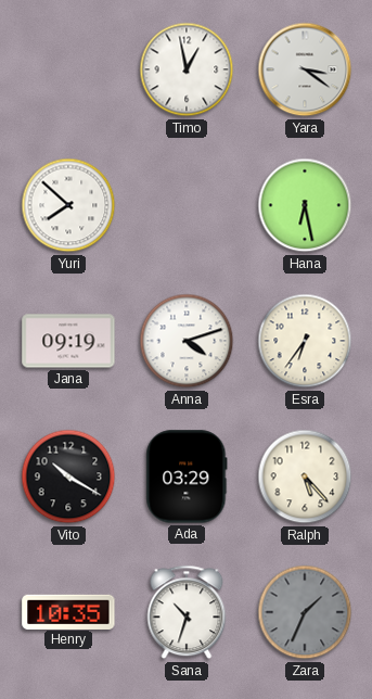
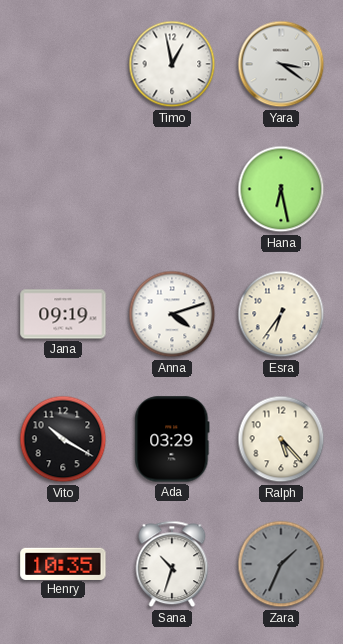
Yuri: 7:52 -> none (68, 205)
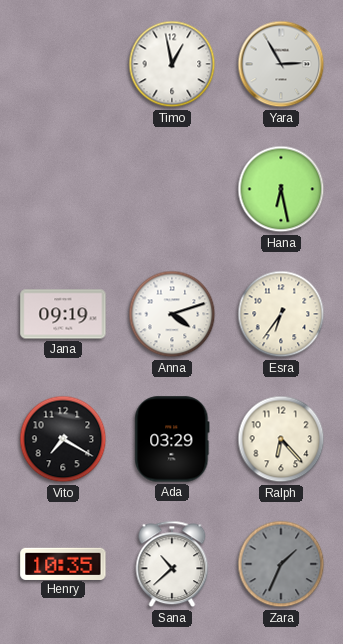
Yara: 3:21 -> 2:55 (281, 64)
Vito: 10:20 -> 7:20 (63, 439)
Ralph: 5:23 -> 6:23 (281, 439)
Sana: 10:33 -> 10:38 (172, 564)
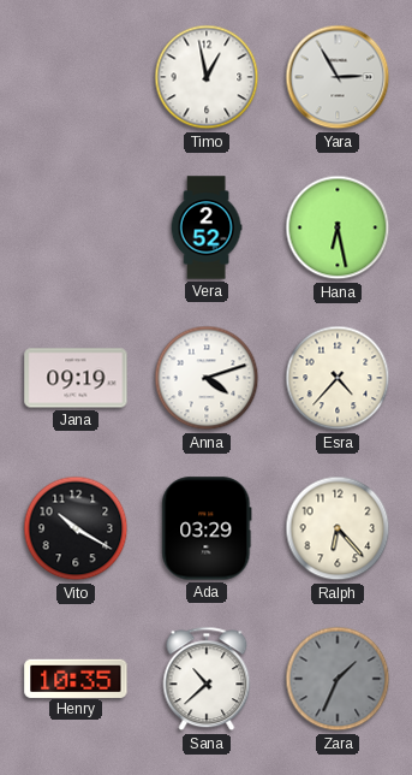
Vera: none -> 2:52 (207, 227)
Esra: 6:36 -> 4:37 (338, 378)
Vito: 7:20 -> 10:20 (76, 528)
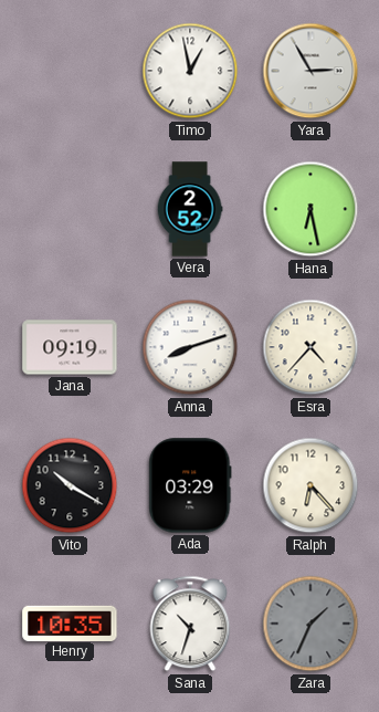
Anna: 4:12 -> 8:12 (190, 347)
Sana: 10:38 -> 10:33 (190, 624)
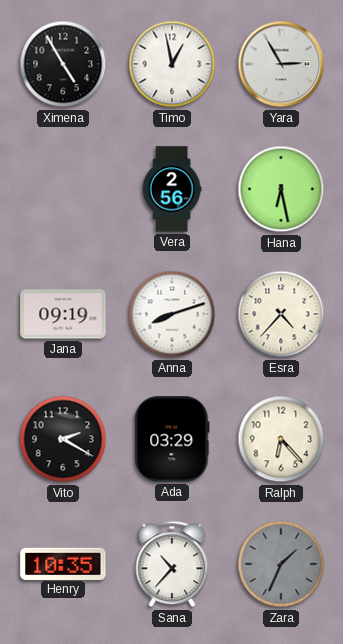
Ximena: none -> 4:55 (63, 64)
Vera: 2:52 -> 2:56 (172, 189)
Vito: 10:20 -> 2:20 (63, 439)
Sana: 10:33 -> 10:37 (172, 564)
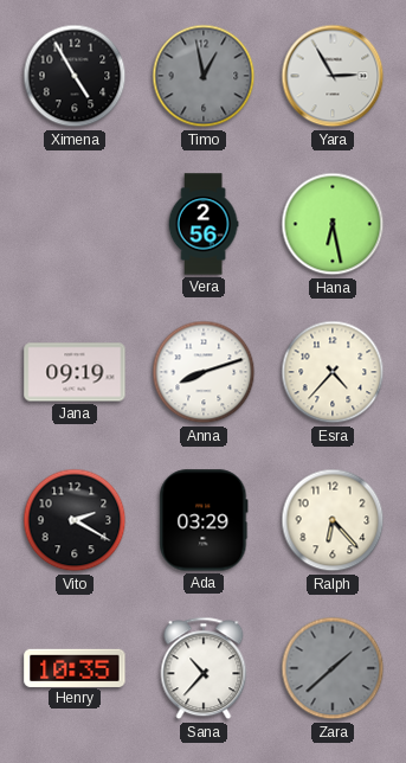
Timo dial: white -> grey (204, 76)
Zara: 1:34 -> 1:38 (333, 668)
